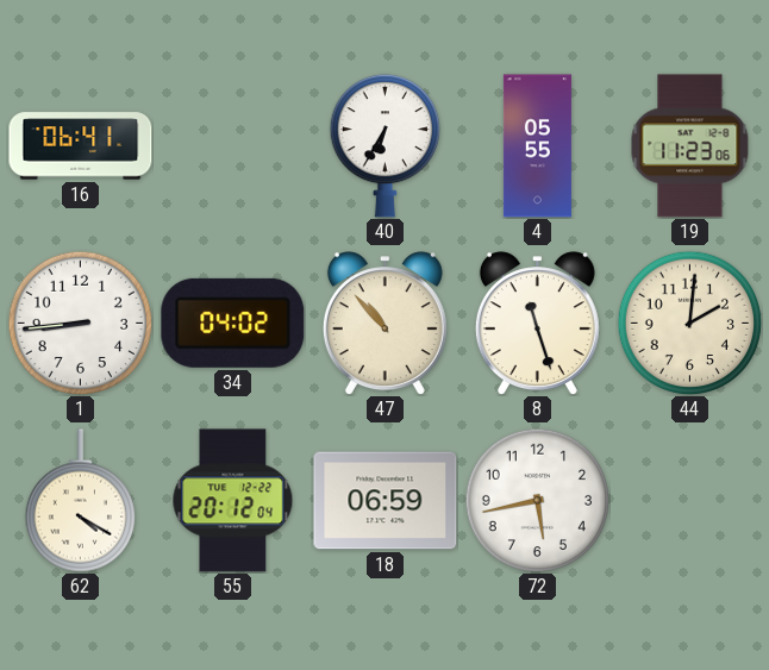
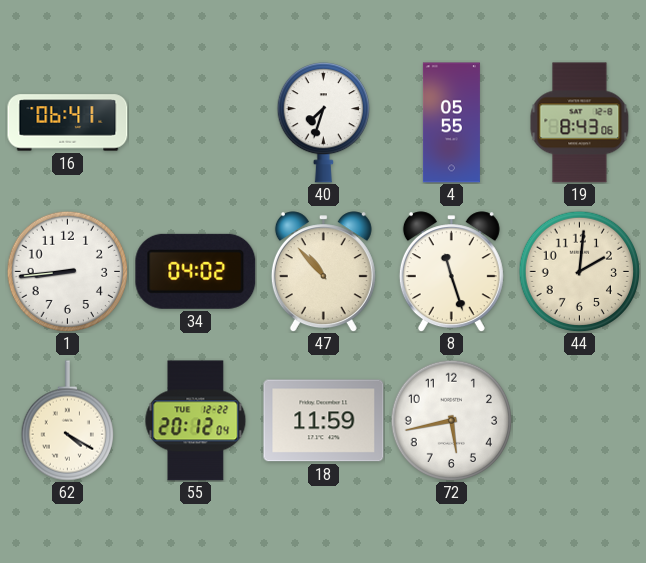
40: 6:35 -> 7:33 (323, 123)
19: 11:23 -> 8:43 (580, 123)
18: 06:59 -> 11:59 (324, 421)
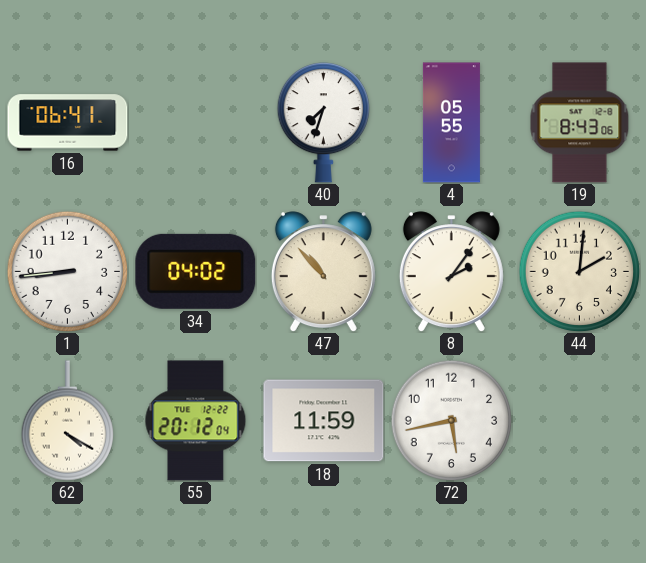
8: 11:27 -> 2:06 (451, 272)
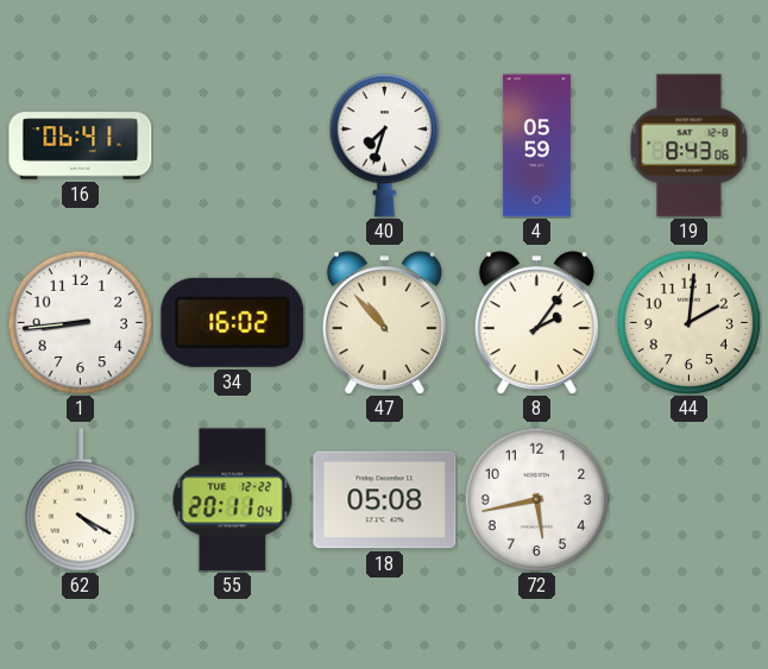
4: 05:55 -> 05:59 (536, 146)
34: 04:02 -> 16:02 (233, 322)
55: 20:12 -> 20:11 (233, 500)
18: 11:59 -> 05:08 (385, 500)
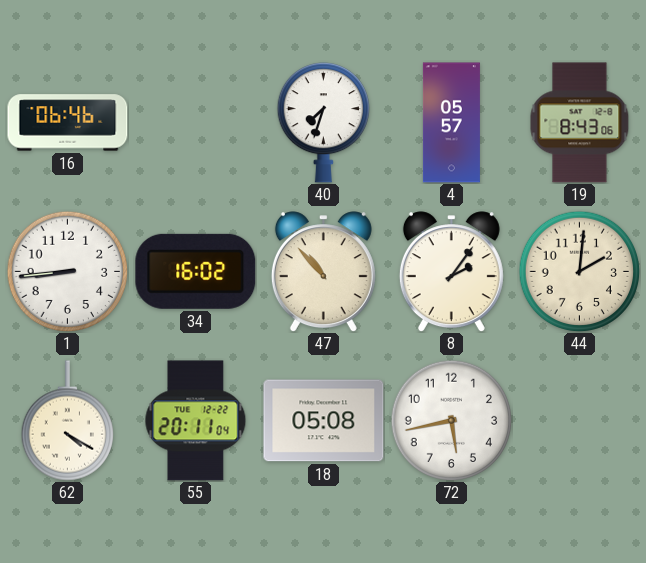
16: 06:41 -> 06:46 (68, 123)
4: 05:59 -> 05:57 (451, 123)
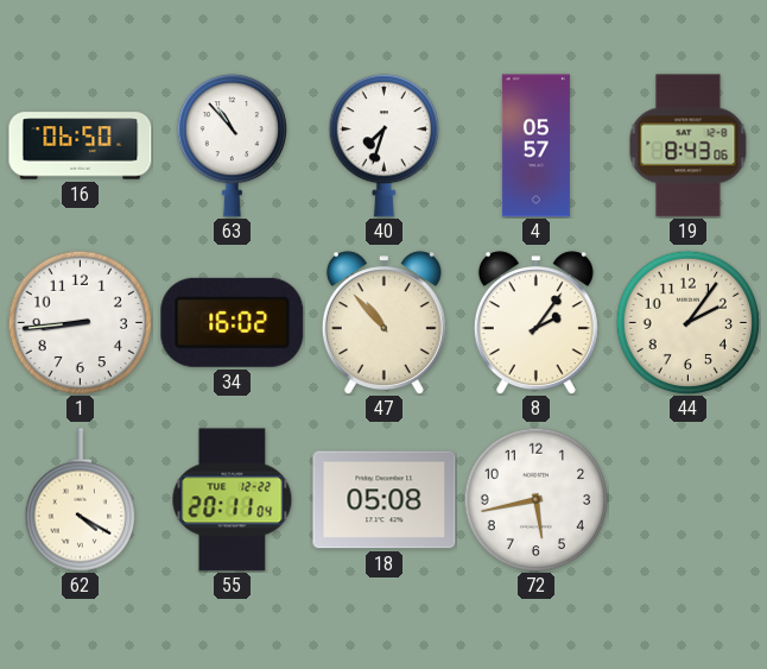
16: 06:46 -> 06:50 (81, 146)
63: none -> 10:53 (232, 146)
44: 2:01 -> 2:06 (687, 322)
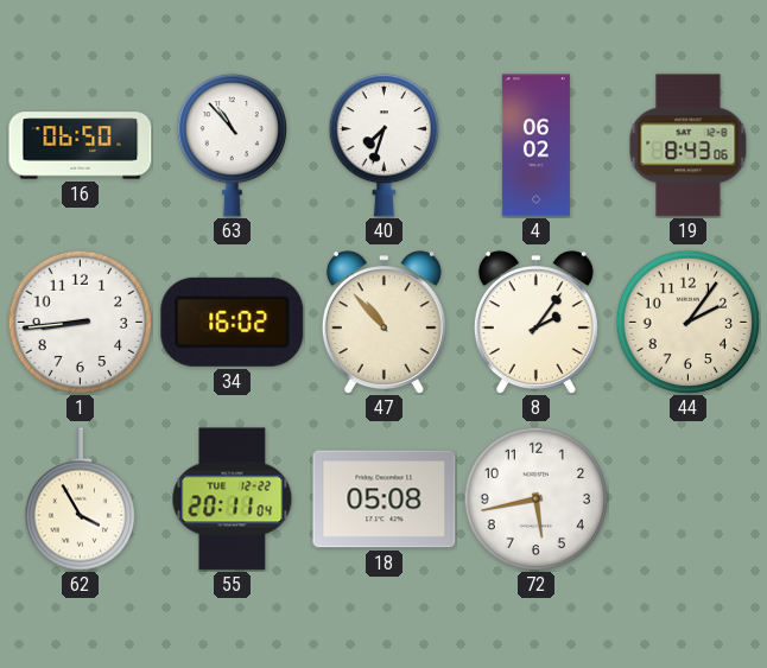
4: 05:57 -> 06:02 (535, 146)
62: 4:20 -> 3:55 (80, 500)
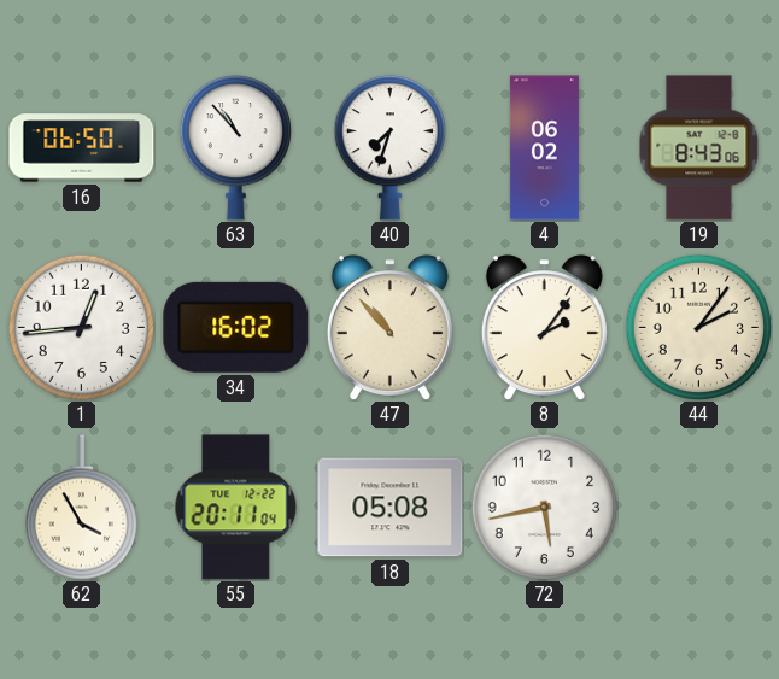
1: 8:44 -> 12:44 (81, 327)
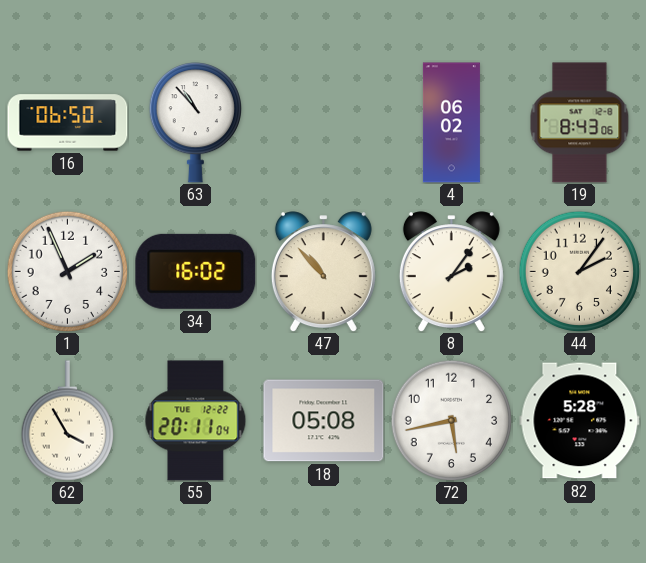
40: 7:33 -> none (389, 148)
1: 12:44 -> 1:56 (67, 271)
82: none -> 5:28 (580, 421)
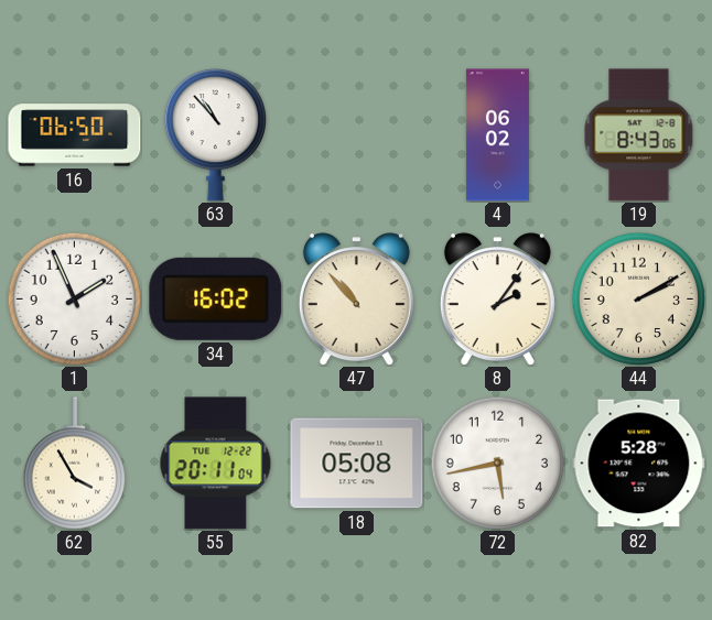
44: 2:06 -> 2:10 (638, 298)
